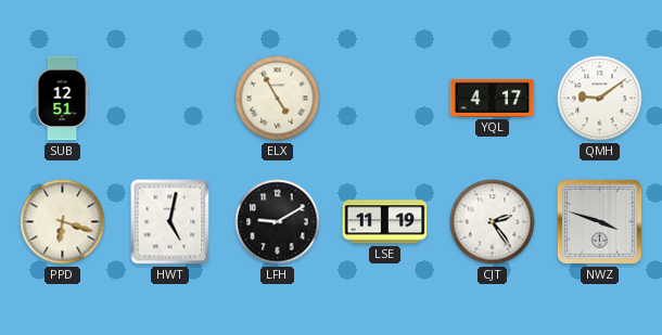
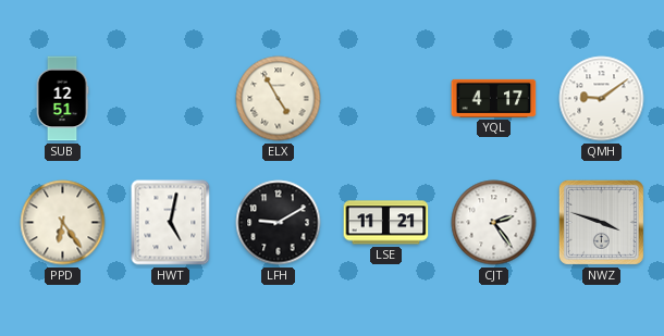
PPD: 6:18 -> 6:24 (63, 223)
LSE: 11:19 -> 11:21 (386, 223)
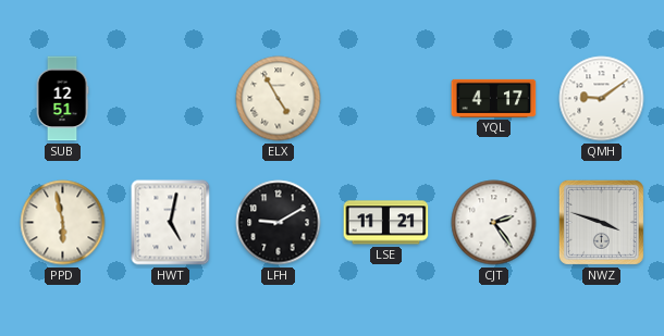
PPD: 6:24 -> 5:58 (63, 223)
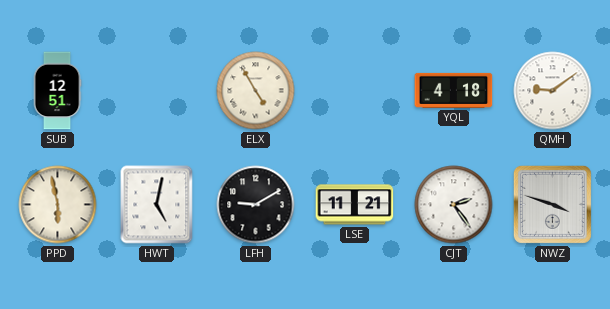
YQL: 4:17 -> 4:18 (454, 90)
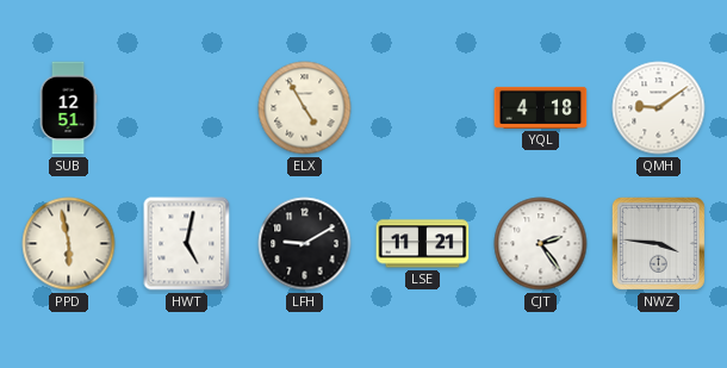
NWZ: 3:48 -> 3:46 (658, 243)
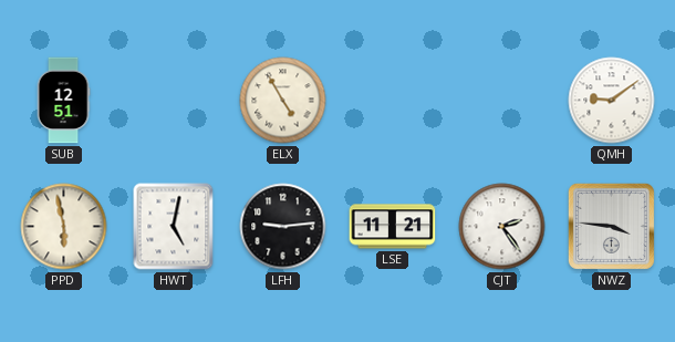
YQL: 4:18 -> none (541, 107)
LFH: 9:10 -> 9:14 (283, 227)
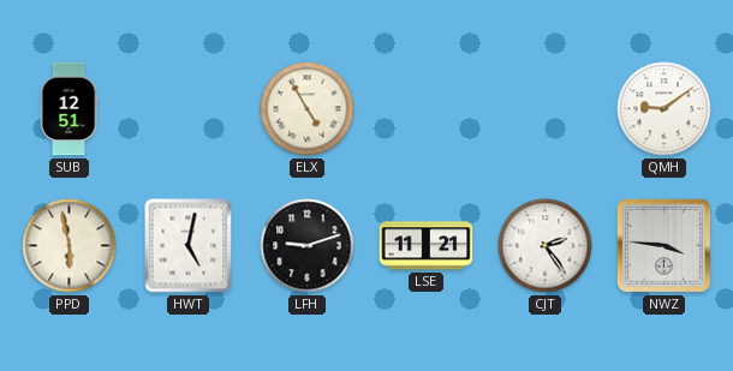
LFH: 9:14 -> 9:12 (308, 246)
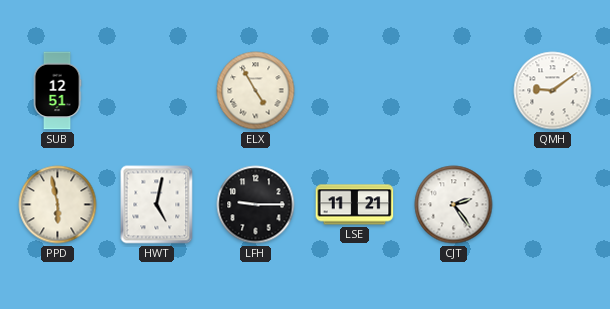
LFH: 9:12 -> 9:15 (256, 205)
NWZ: 3:46 -> none (663, 245)
